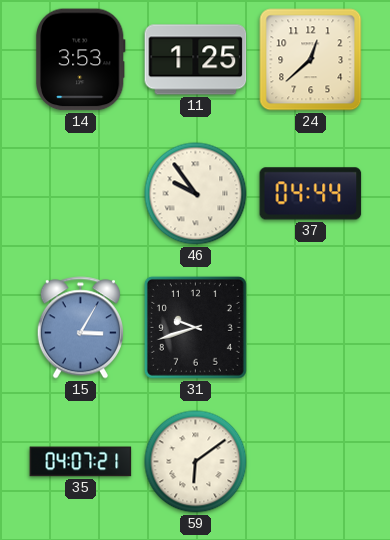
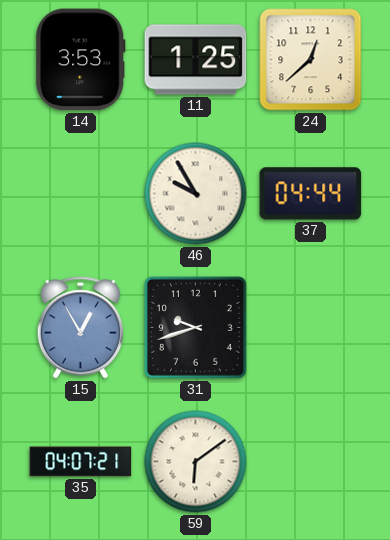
46: 9:54 -> 9:55 (196, 194)
15: 3:05 -> 12:55 (80, 328)
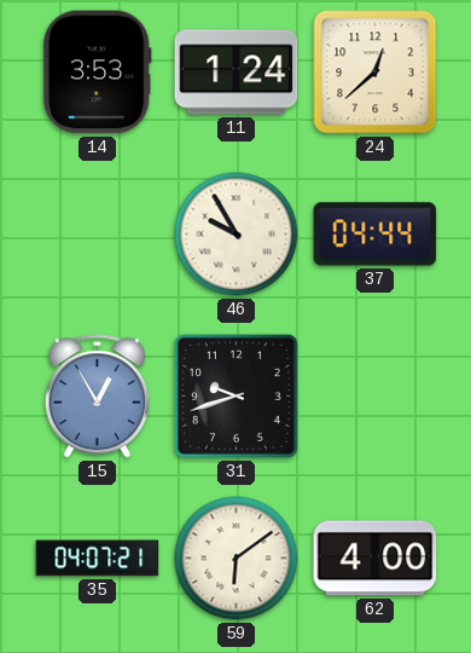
11: 1:25 -> 1:24 (237, 73)
62: none -> 4:00 (376, 559)
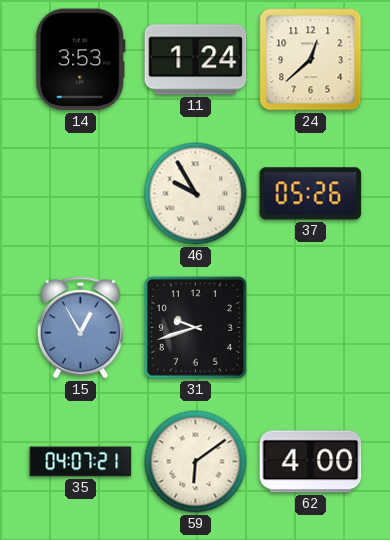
37: 04:44 -> 05:26 (311, 194)
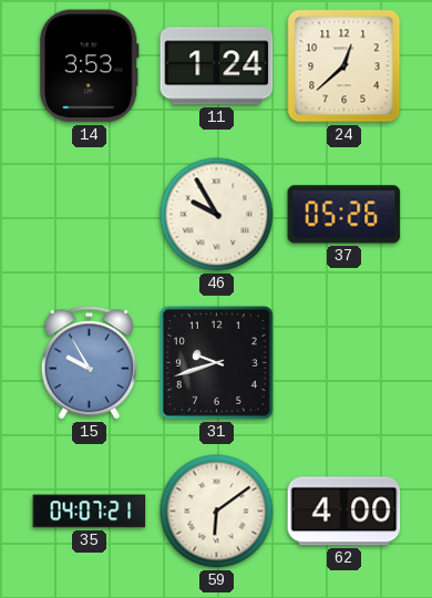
15: 12:55 -> 9:55 (89, 363)
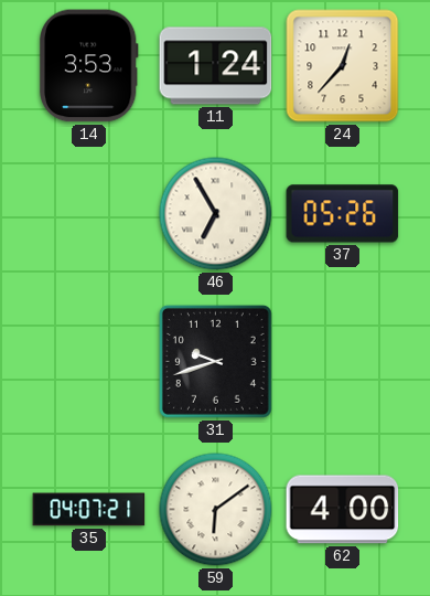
24: 12:38 -> 12:37 (343, 66)
46: 9:55 -> 6:55 (216, 214)
15: 9:55 -> none (89, 363)
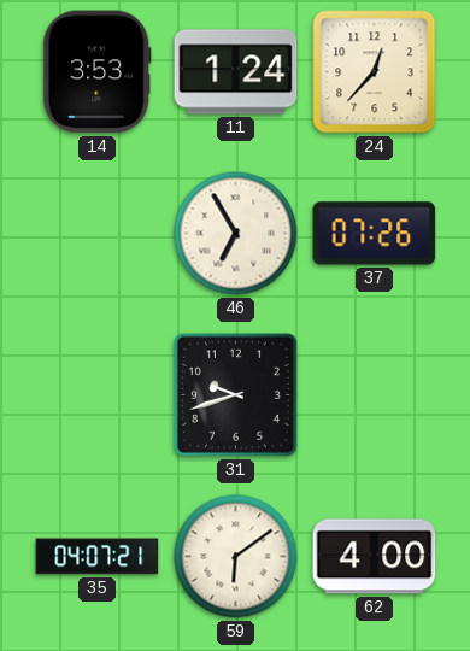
37: 05:26 -> 07:26 (375, 234)
